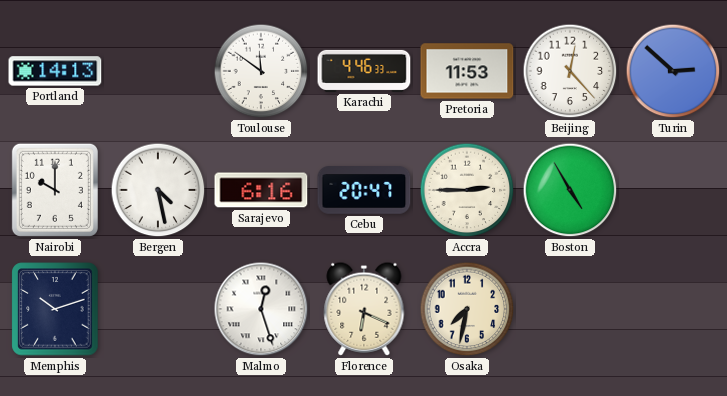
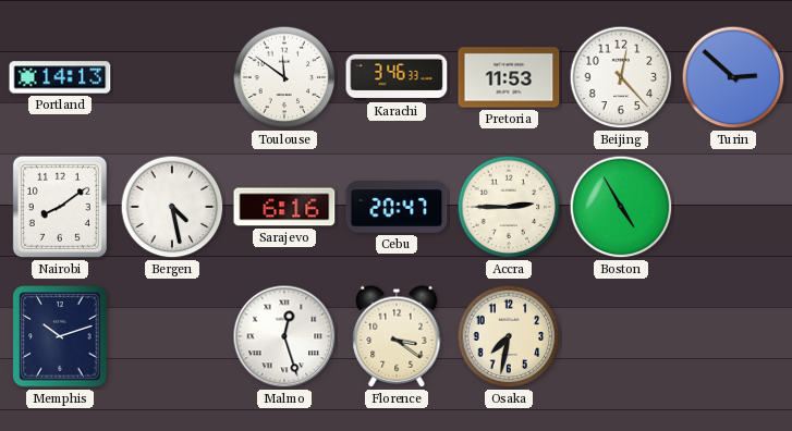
Karachi: 4:46 -> 3:46 (397, 77)
Nairobi: 10:00 -> 8:09 (60, 207)
Florence: 6:19 -> 3:21 (397, 336)
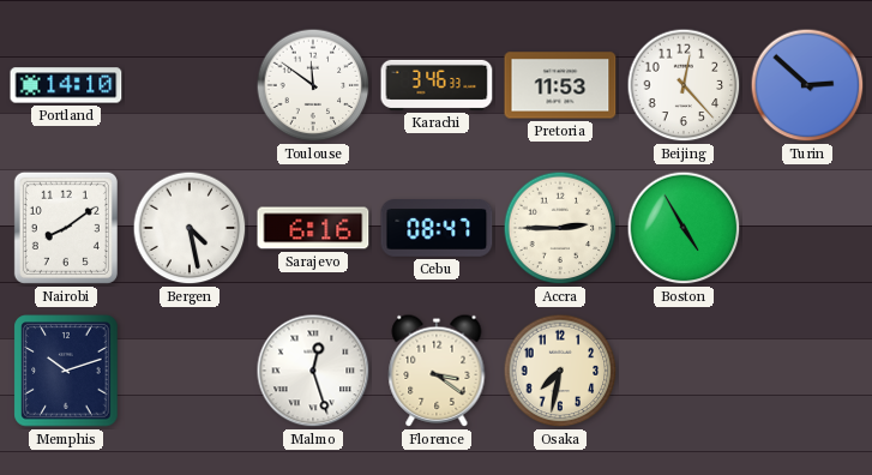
Portland: 14:13 -> 14:10 (66, 85)
Cebu: 20:47 -> 08:47 (437, 229)
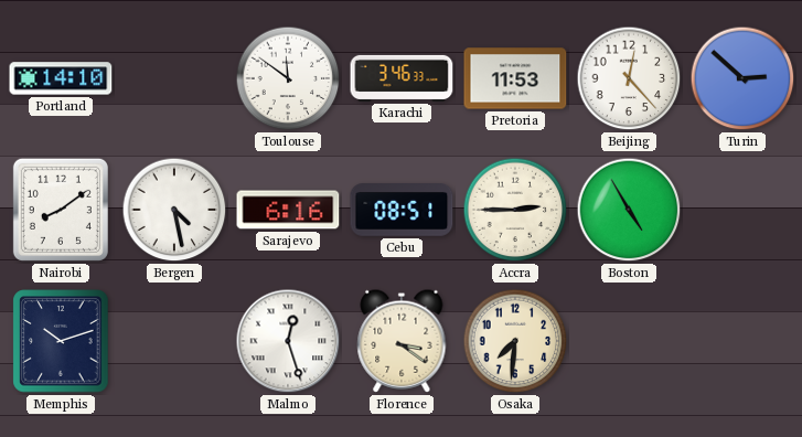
Cebu: 08:47 -> 08:51 (402, 211)
Osaka: 7:32 -> 7:31 (515, 341)
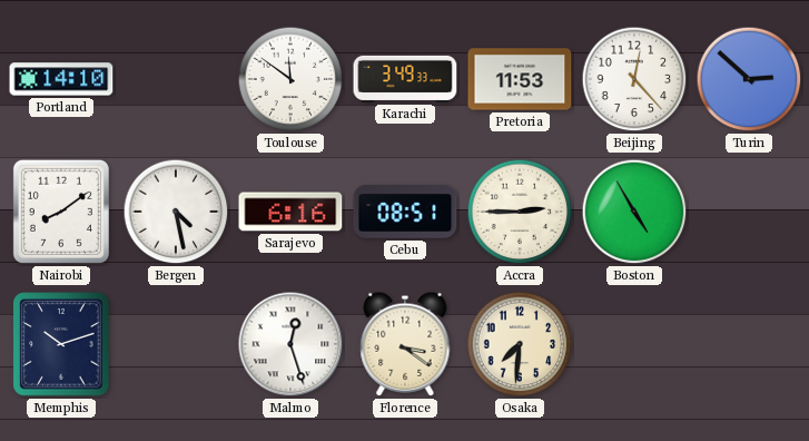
Karachi: 3:46 -> 3:49 (405, 79)
